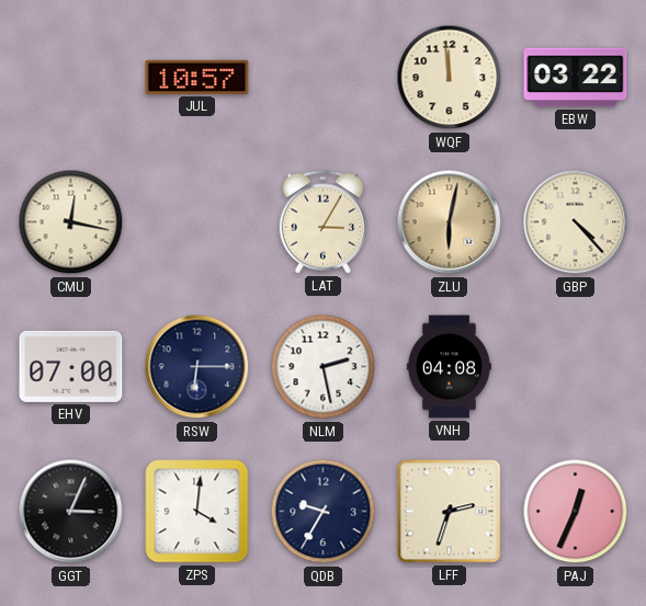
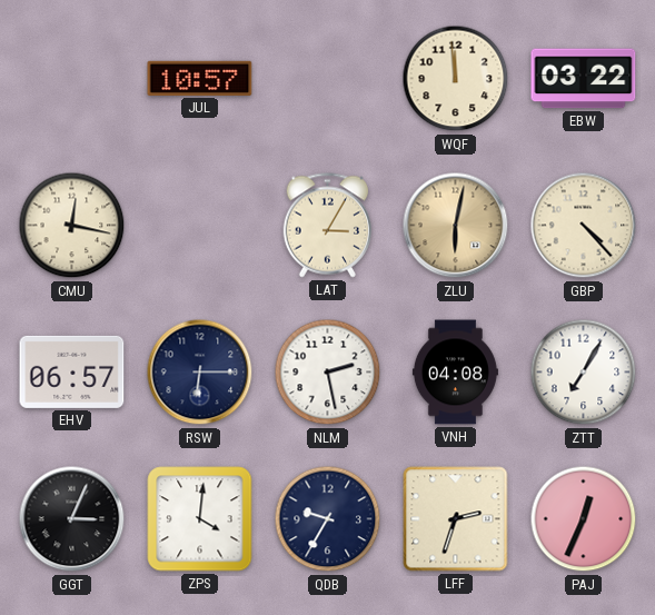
EHV: 07:00 -> 06:57 (72, 371)
ZTT: none -> 7:05 (584, 373)
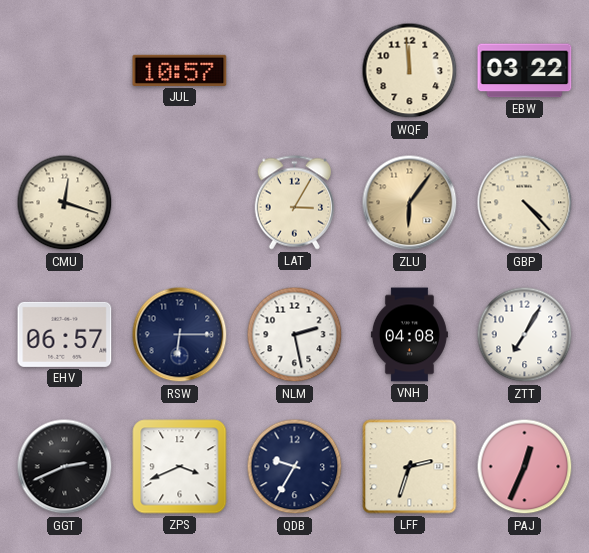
CMU: 12:17 -> 12:18 (65, 203)
ZLU: 6:02 -> 6:06 (410, 203)
GGT: 3:04 -> 2:41 (65, 467)
ZPS: 4:01 -> 3:41 (180, 467)
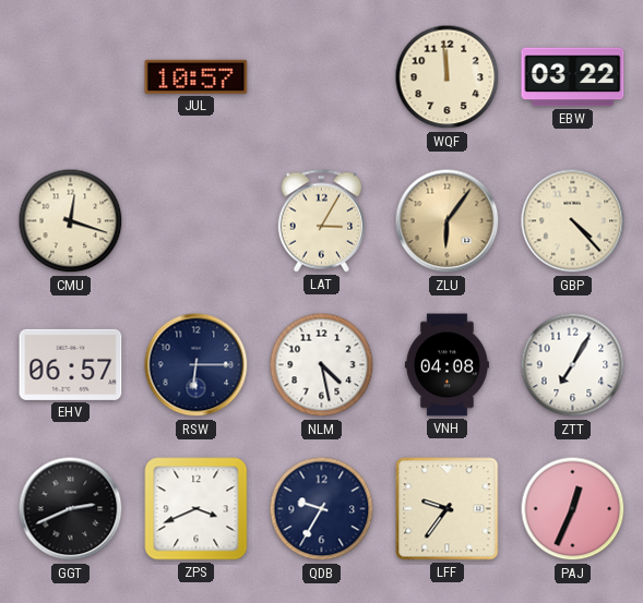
NLM: 2:28 -> 4:28 (322, 365)
LFF: 2:33 -> 9:36 (448, 509)
